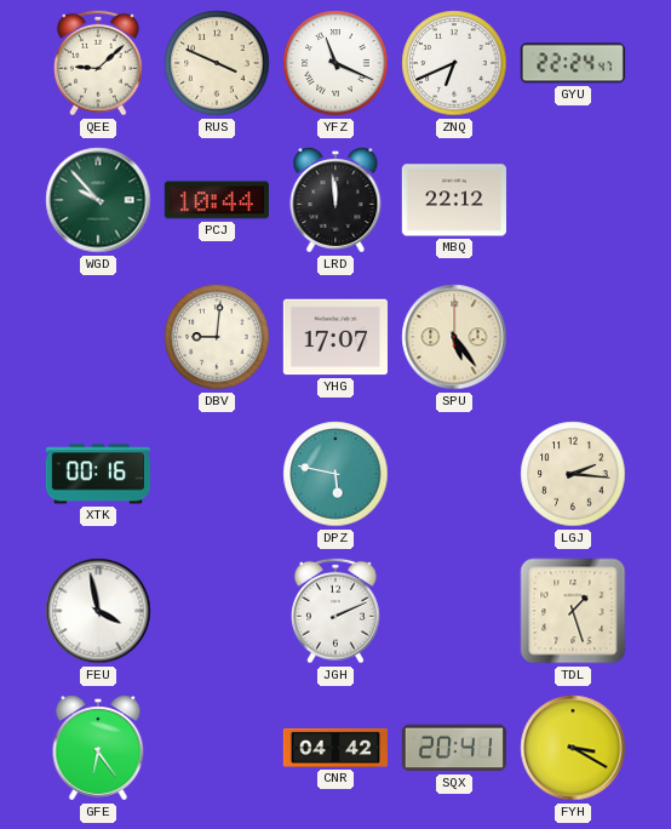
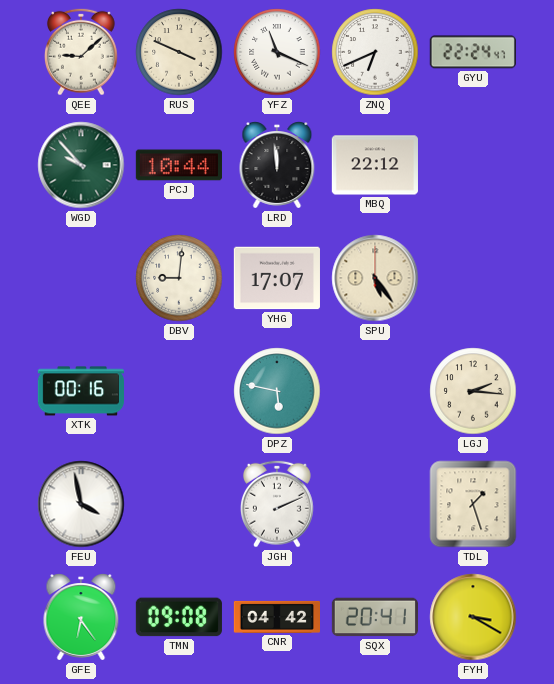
TMN: none -> 09:08 (179, 617)
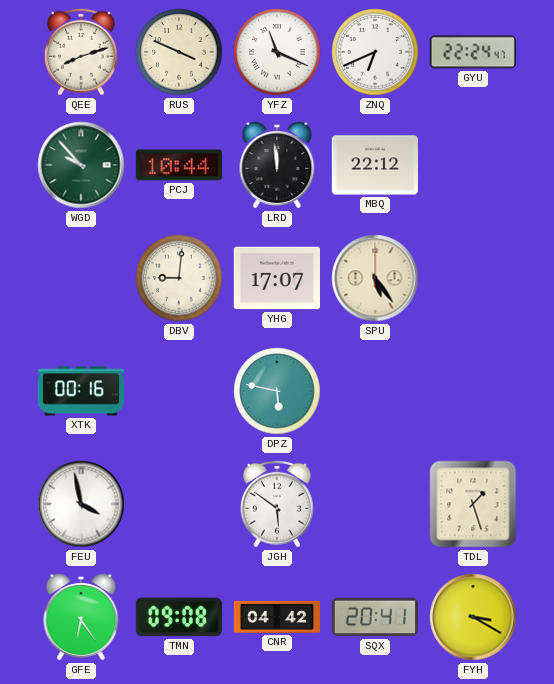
QEE: 9:08 -> 8:12 (82, 52)
LGJ: 2:16 -> none (473, 391)
JGH: 2:11 -> 5:51 (278, 504)
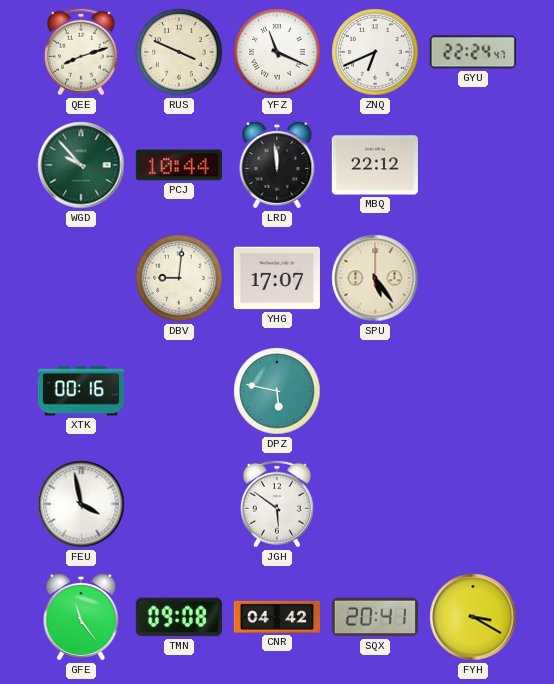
TDL: 1:27 -> none (473, 504)
GFE: 6:24 -> 11:24 (81, 617)
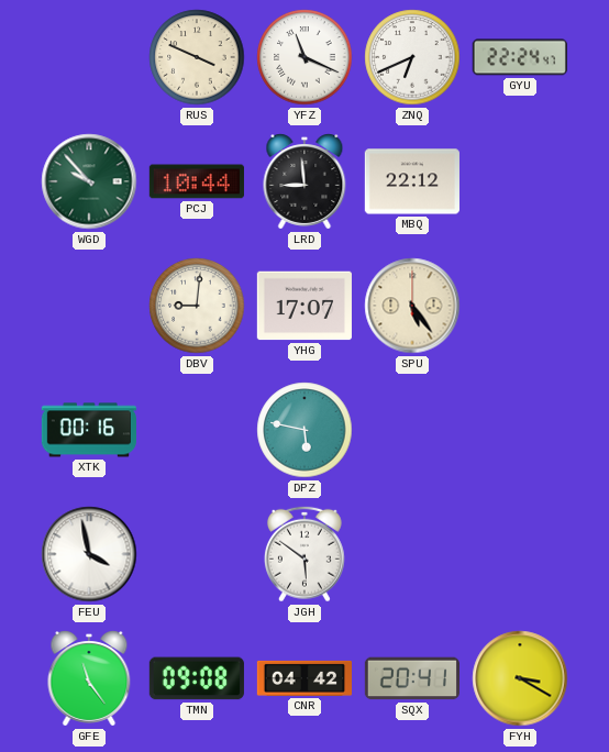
QEE: 8:12 -> none (82, 52)
LRD: 11:59 -> 8:59 (304, 181)
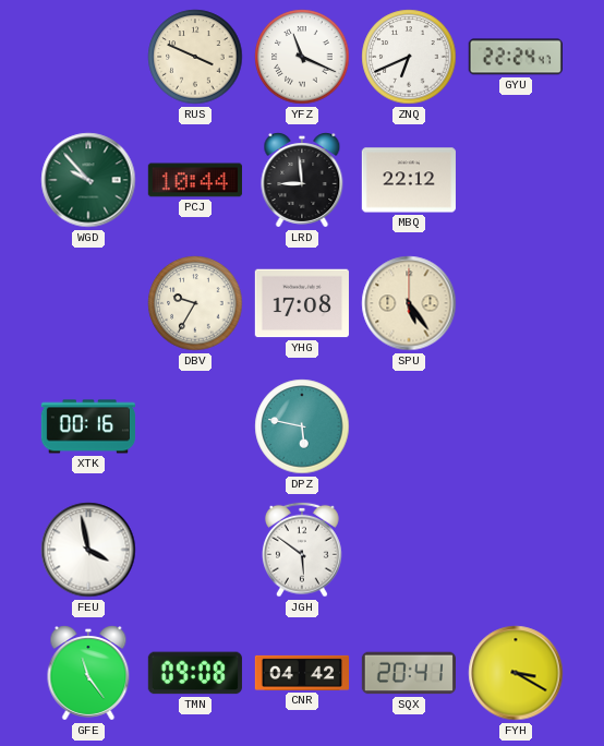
DBV: 9:01 -> 9:35 (195, 303)
YHG: 17:07 -> 17:08 (302, 303)
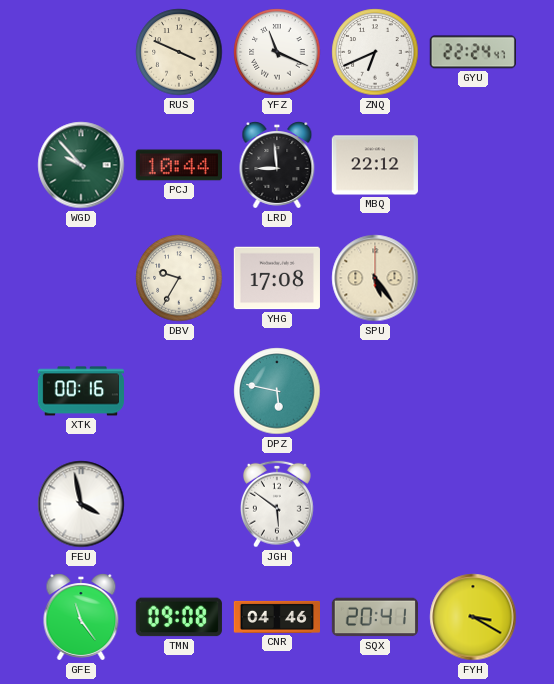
CNR: 04:42 -> 04:46 (276, 617)
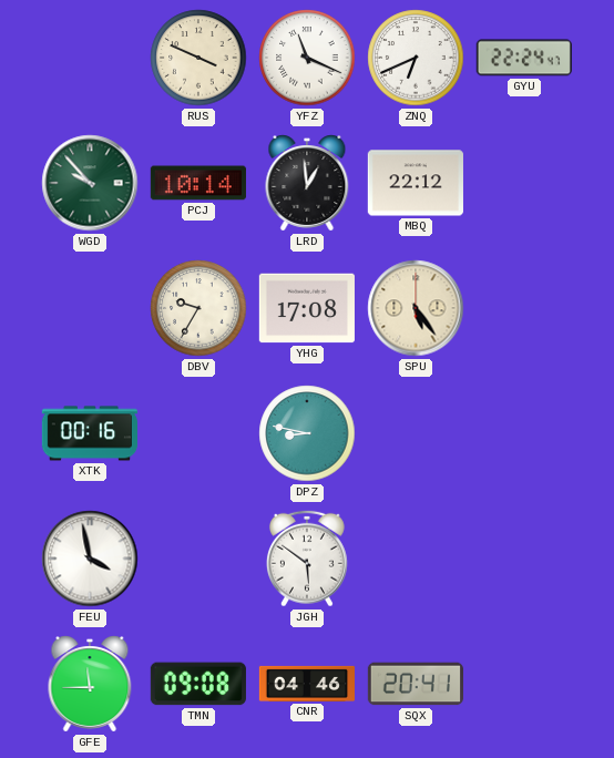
PCJ: 10:44 -> 10:14 (198, 183)
LRD: 8:59 -> 12:59 (307, 183)
DPZ: 5:47 -> 8:47 (307, 433)
GFE: 11:24 -> 11:45 (90, 684)
FYH: 3:20 -> none (473, 617)
